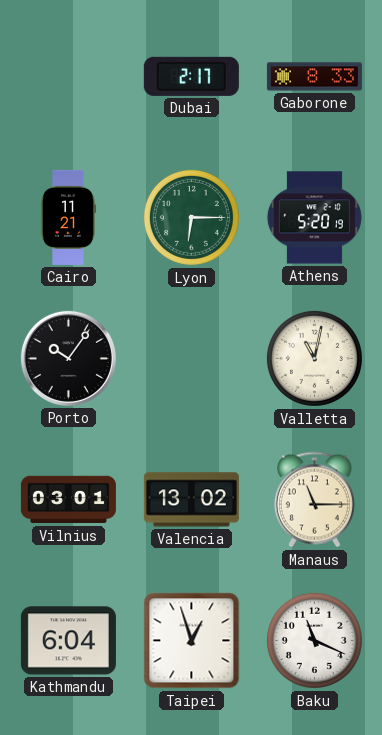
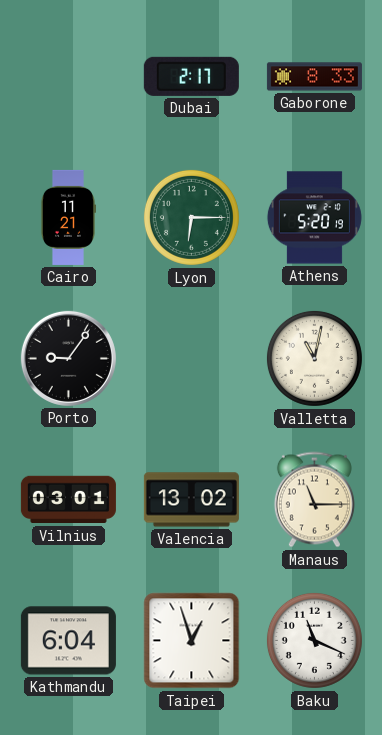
Porto: 10:06 -> 9:06 (68, 358)
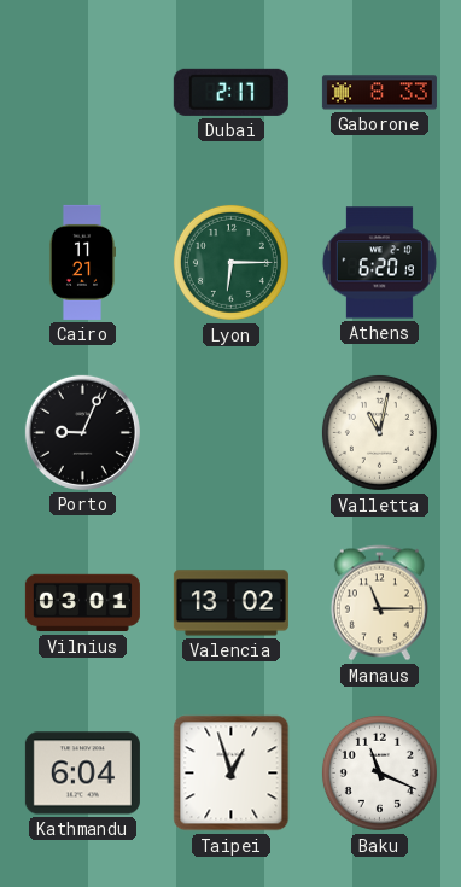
Athens: 5:20 -> 6:20 (379, 263)
Porto: 9:06 -> 9:04 (82, 432)
